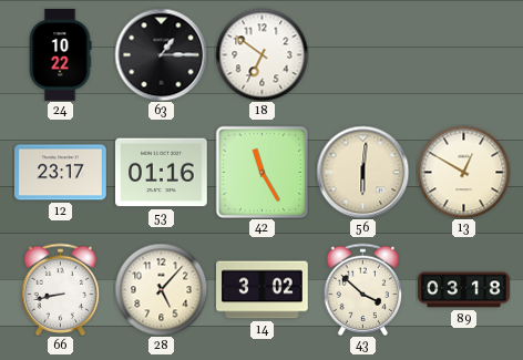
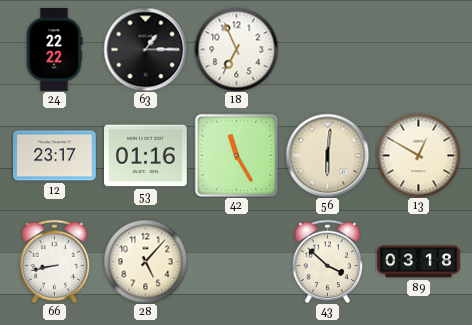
24: 10:22 -> 22:22 (54, 50)
18: 6:51 -> 6:56 (236, 49)
14: 3:02 -> none (263, 290)
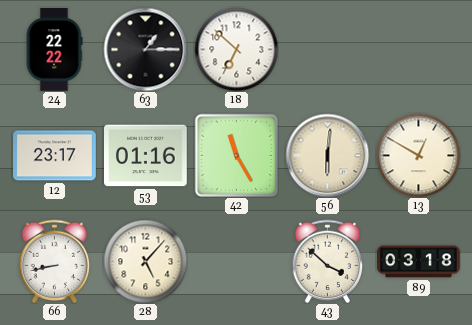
18: 6:56 -> 6:52 (236, 49)
